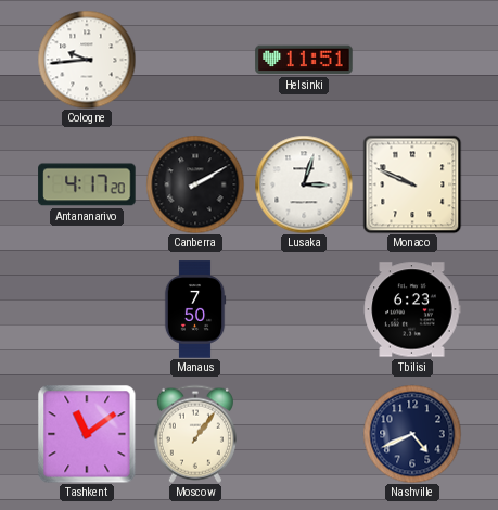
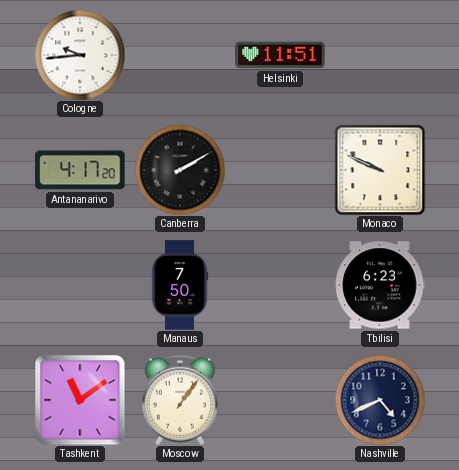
Lusaka: 3:03 -> none (304, 184)
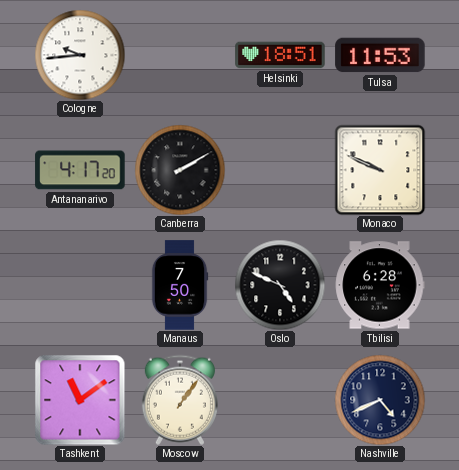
Helsinki: 11:51 -> 18:51 (280, 55)
Tulsa: none -> 11:53 (380, 55)
Oslo: none -> 4:49 (280, 285)
Tbilisi: 6:23 -> 6:28 (380, 285)
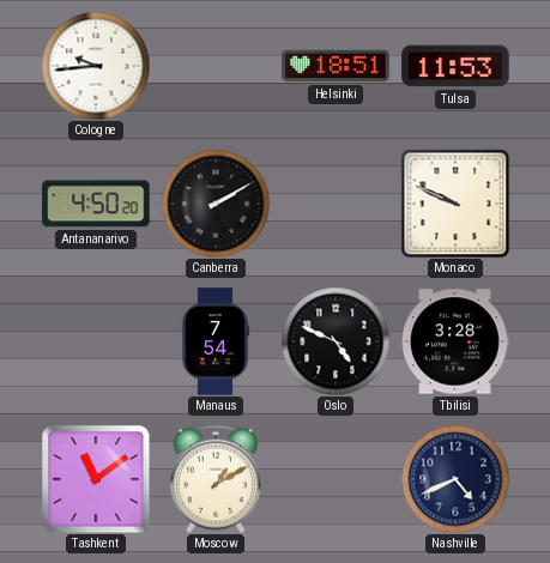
Antananarivo: 4:17 -> 4:50 (96, 204)
Manaus: 7:50 -> 7:54 (216, 341)
Tbilisi: 6:28 -> 3:28 (455, 341)
Moscow: 1:06 -> 1:10 (216, 479)
